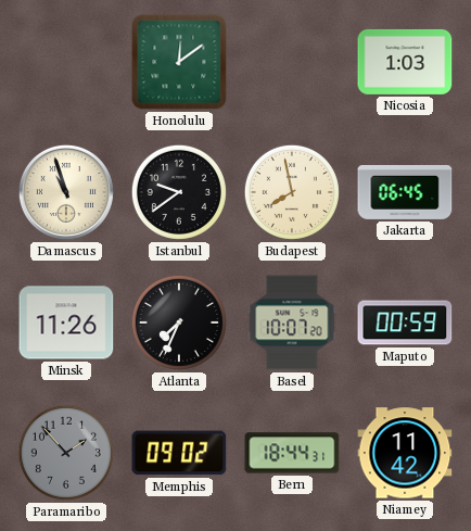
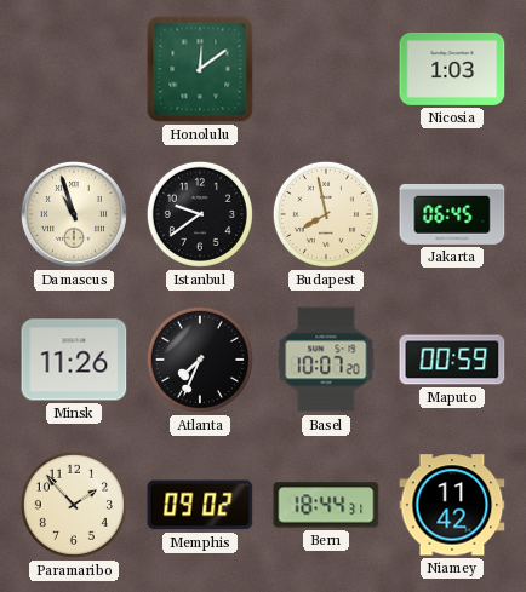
Paramaribo dial: grey -> cream (74, 505)
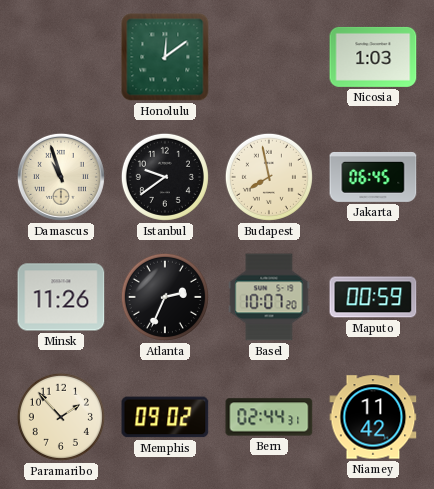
Atlanta: 7:34 -> 2:34 (165, 297)
Bern: 18:44 -> 02:44 (269, 417)
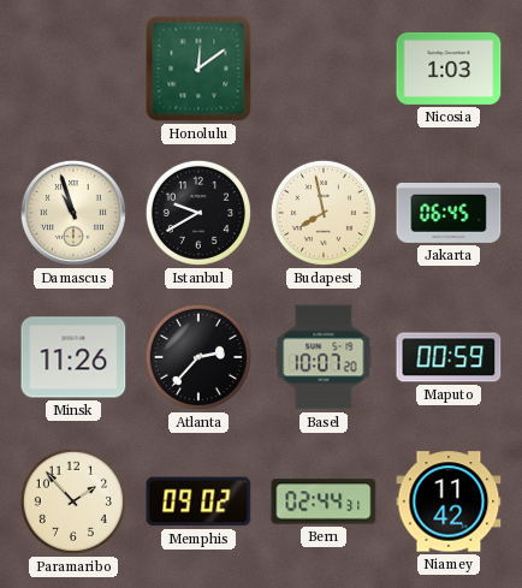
Istanbul: 9:39 -> 9:40 (198, 213)
Atlanta: 2:34 -> 2:37 (198, 357)
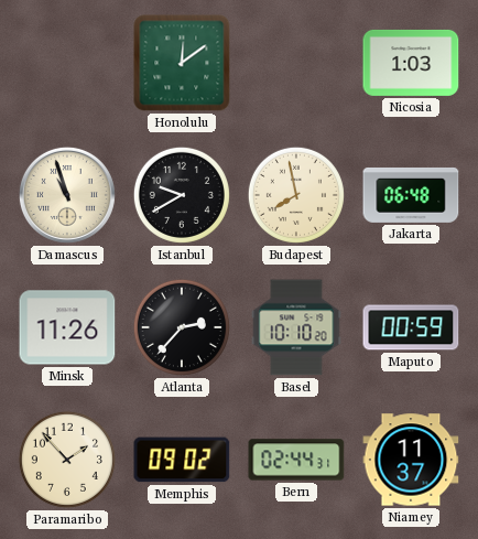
Jakarta: 06:45 -> 06:48 (411, 195)
Basel: 10:07 -> 10:10 (296, 327)
Niamey: 11:42 -> 11:37 (411, 460)
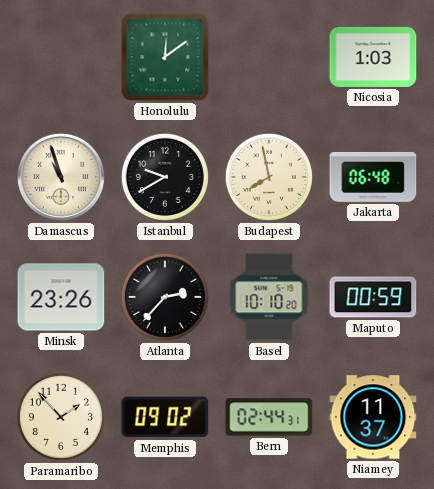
Minsk: 11:26 -> 23:26 (61, 297)
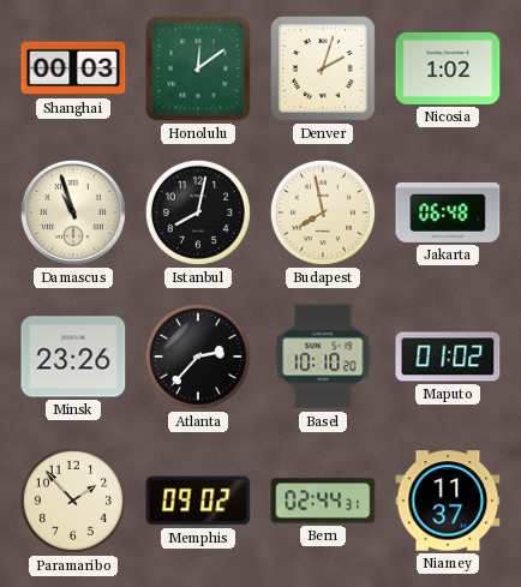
Shanghai: none -> 00:03 (73, 68)
Denver: none -> 2:03 (323, 68)
Nicosia: 1:03 -> 1:02 (448, 68)
Istanbul: 9:40 -> 8:02 (198, 212)
Maputo: 00:59 -> 01:02 (448, 357)
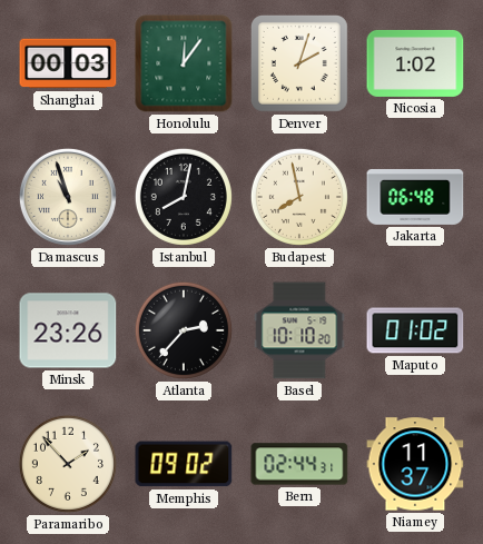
Honolulu: 12:09 -> 12:06 (184, 63)
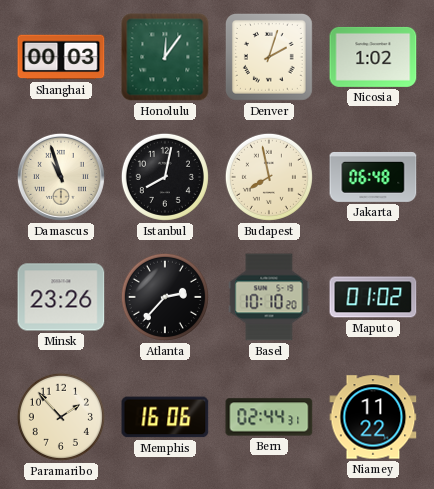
Memphis: 09:02 -> 16:06 (165, 417)
Niamey: 11:37 -> 11:22 (373, 417)
